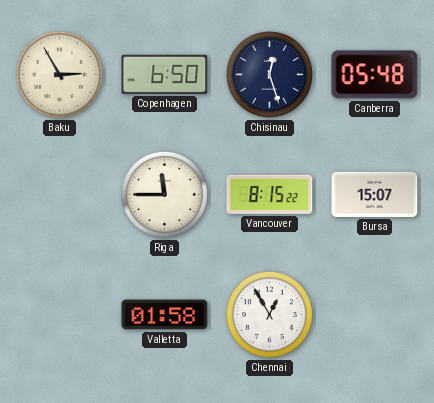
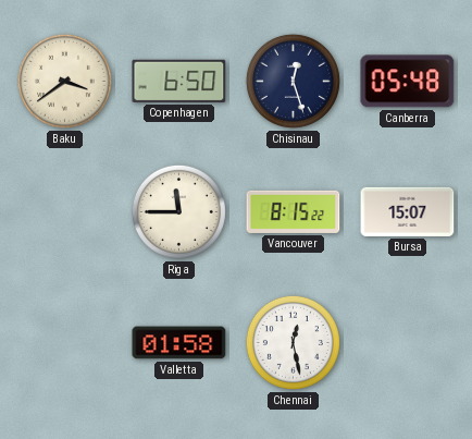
Baku: 2:55 -> 3:39 (64, 81)
Chennai: 12:55 -> 12:28 (293, 342)
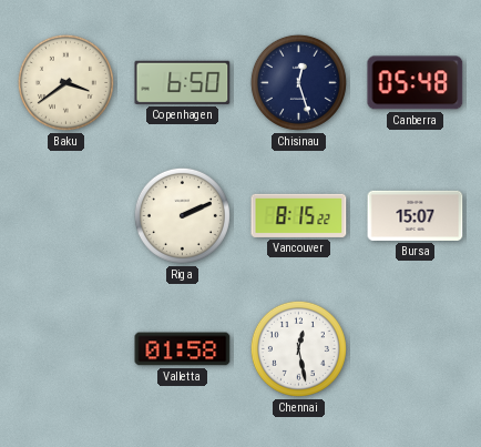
Riga: 11:45 -> 2:11 (182, 215)
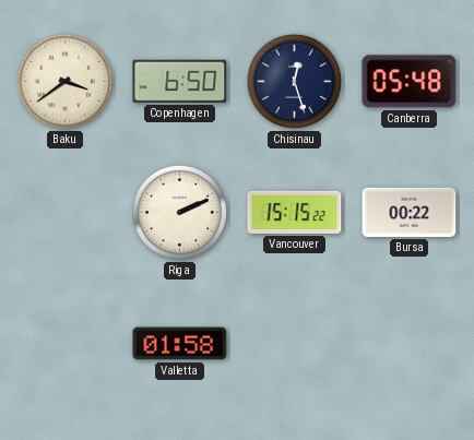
Vancouver: 8:15 -> 15:15 (295, 212)
Bursa: 15:07 -> 00:22 (410, 212)
Chennai: 12:28 -> none (298, 348)
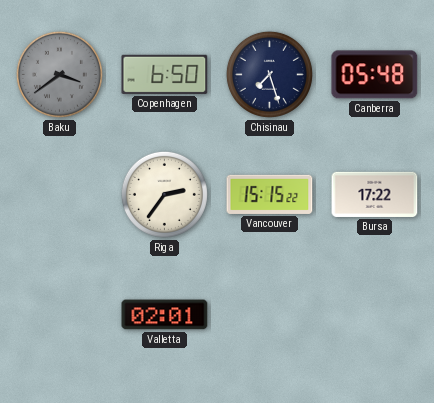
Baku dial: cream -> grey (59, 74)
Chisinau: 12:27 -> 7:27 (269, 74)
Riga: 2:11 -> 2:36 (164, 194)
Bursa: 00:22 -> 17:22 (375, 194)
Valletta: 01:58 -> 02:01 (165, 315)
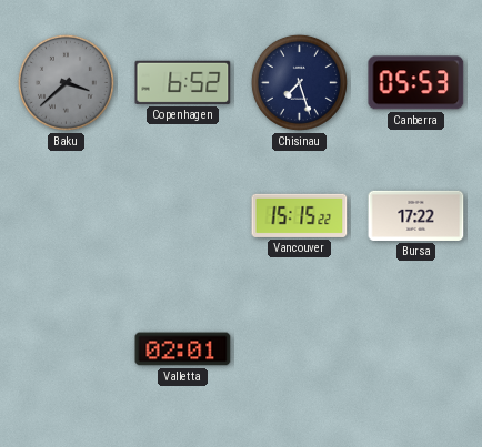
Baku: 3:39 -> 3:38 (66, 82)
Copenhagen: 6:50 -> 6:52 (183, 82)
Canberra: 05:48 -> 05:53 (416, 83)
Riga: 2:36 -> none (164, 194)
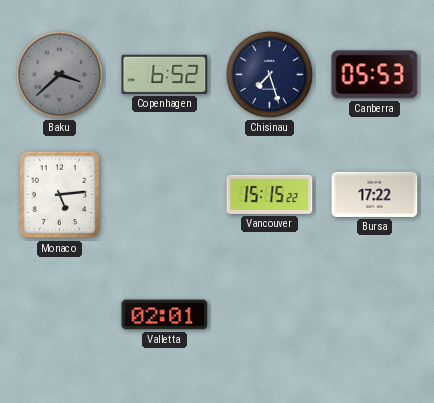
Monaco: none -> 5:14 (60, 195)
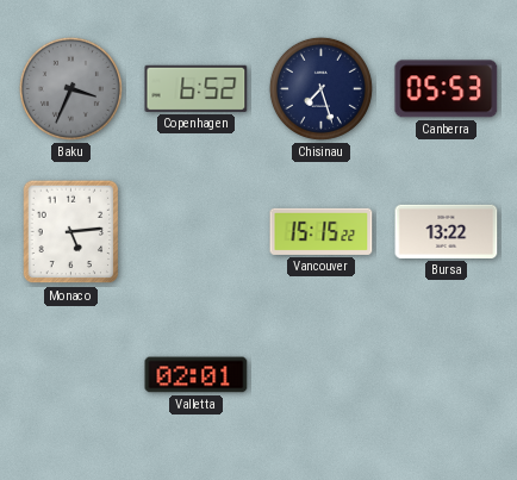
Baku: 3:38 -> 3:34 (70, 88)
Bursa: 17:22 -> 13:22 (447, 231)
